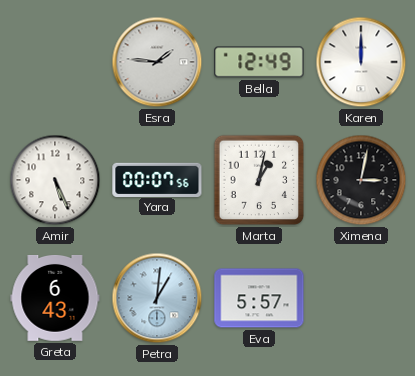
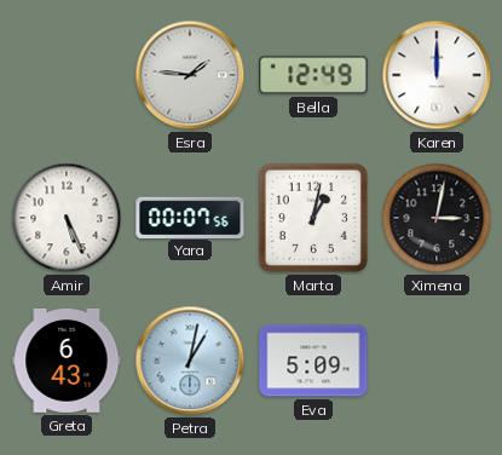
Petra: 1:01 -> 1:02 (190, 361)
Eva: 5:57 -> 5:09 (313, 361)
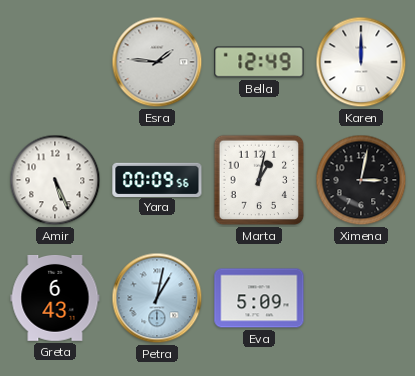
Yara: 00:07 -> 00:09 (157, 179)
